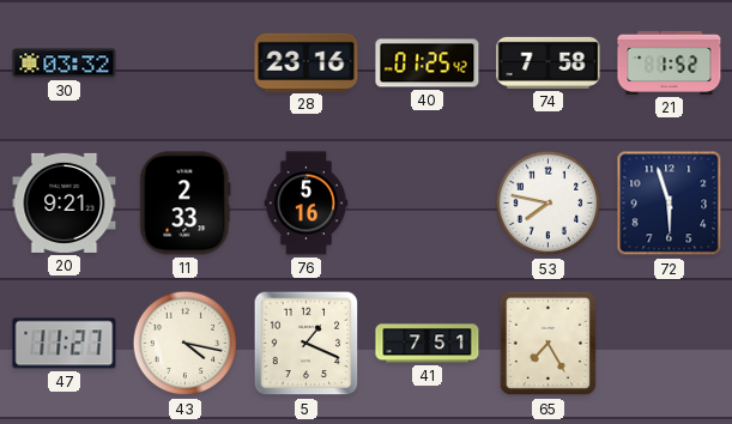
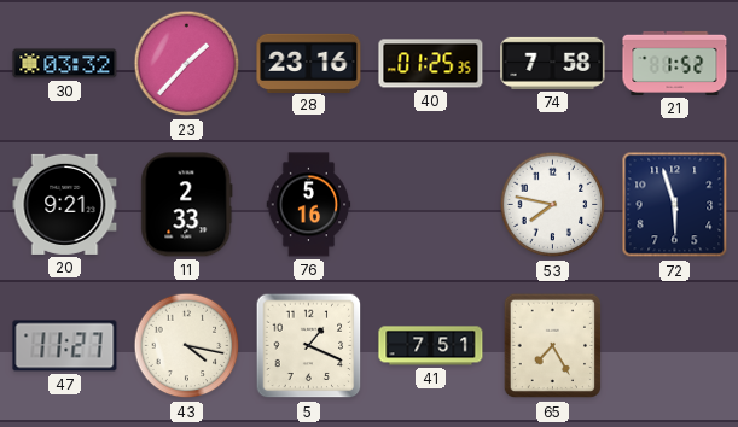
23: none -> 1:37 (187, 64)
40: 01:25:42 -> 01:25:35 (431, 64)
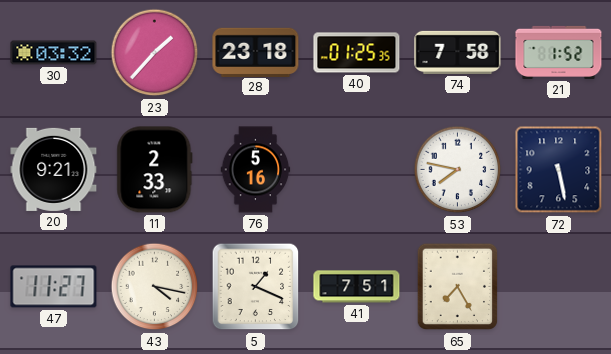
28: 23:16 -> 23:18 (256, 52)
72: 5:57 -> 5:28 (559, 170)
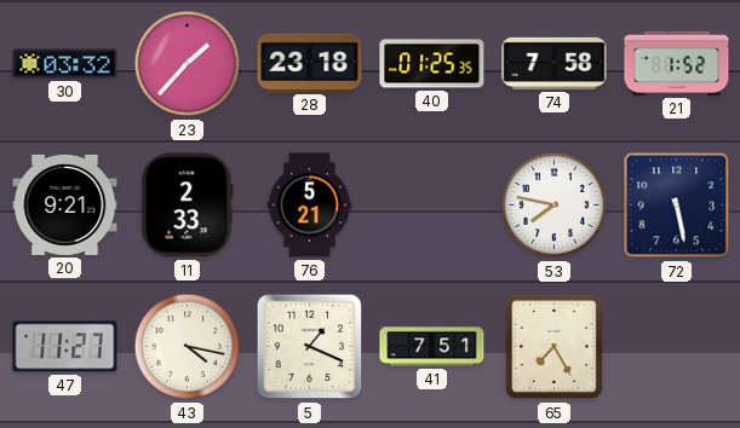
76: 5:16 -> 5:21 (310, 206)
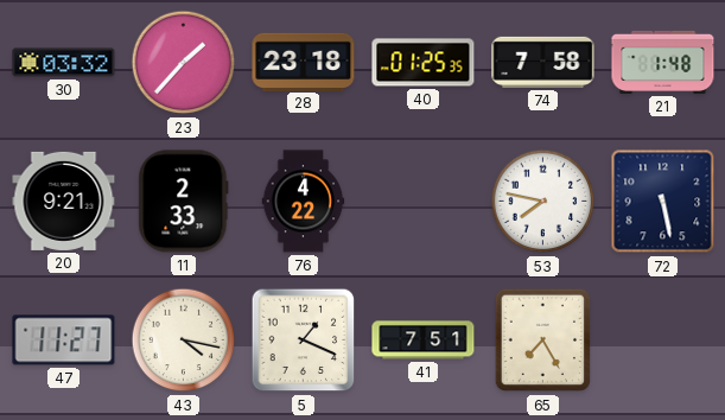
21: 1:52 -> 1:48 (663, 62)
76: 5:21 -> 4:22 (304, 202)
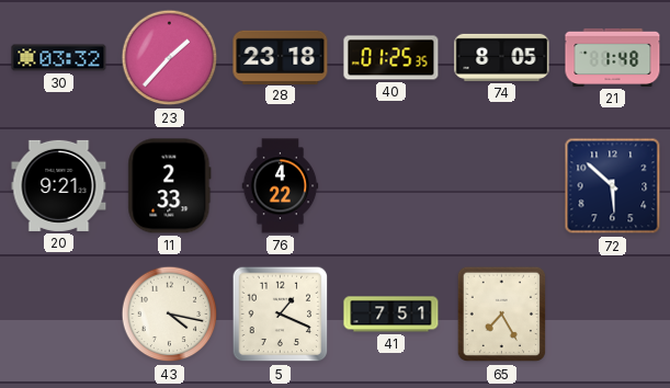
74: 7:58 -> 8:05 (502, 57)
53: 7:47 -> none (543, 202)
72: 5:28 -> 5:52 (613, 186)
47: 11:27 -> none (64, 341)
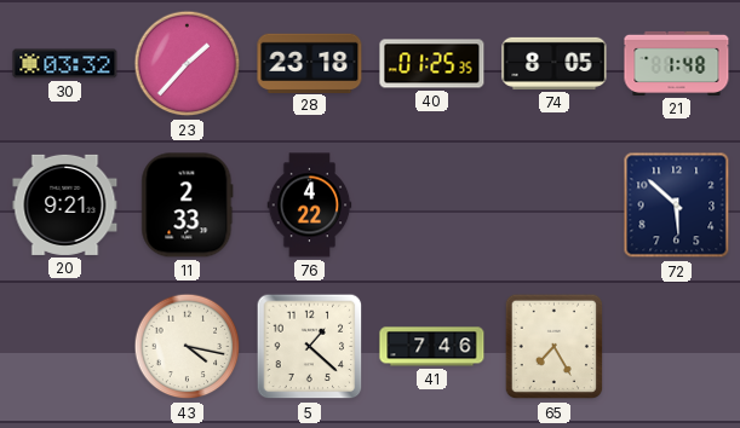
5: 1:19 -> 1:22 (310, 347)
41: 7:51 -> 7:46 (432, 347)
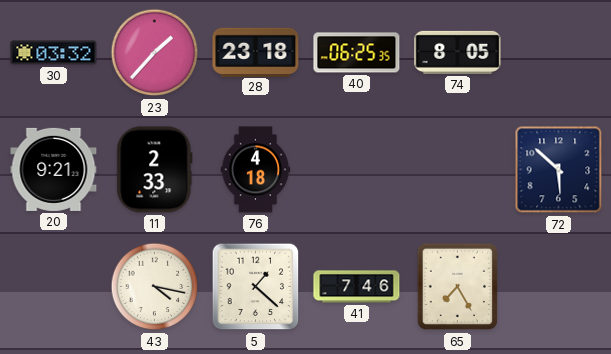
40: 01:25 -> 06:25 (357, 53)
21: 1:48 -> none (677, 63)
76: 4:22 -> 4:18 (256, 170)
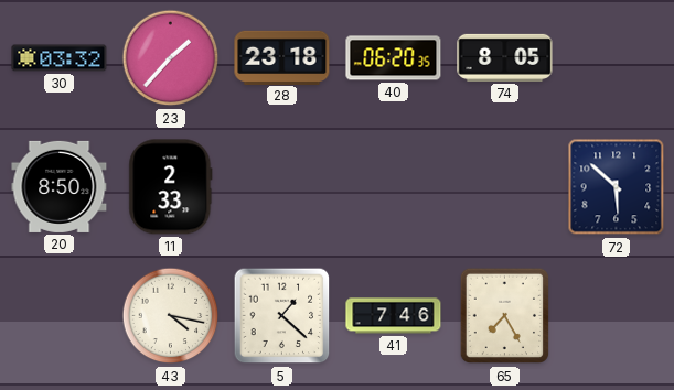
40: 06:25 -> 06:20 (394, 58)
20: 9:21 -> 8:50 (60, 186)
76: 4:18 -> none (256, 170)
